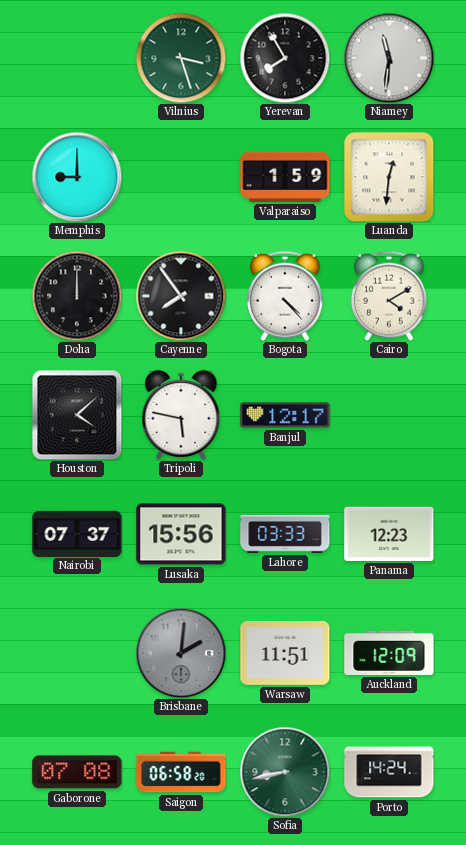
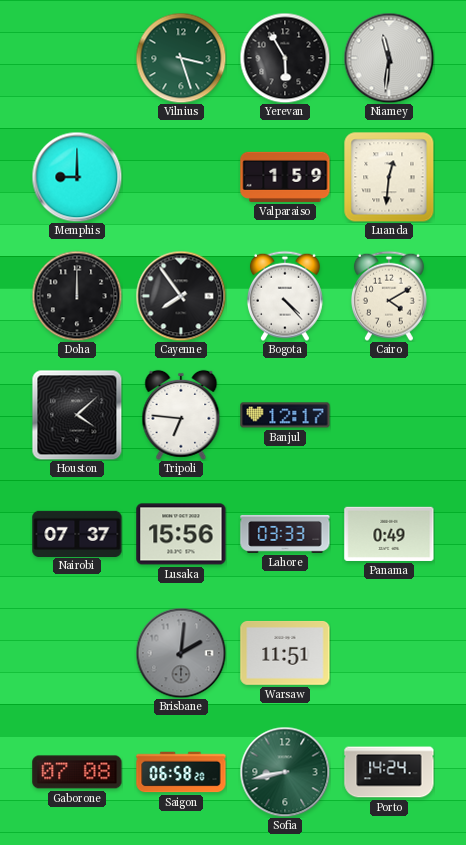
Yerevan: 7:55 -> 5:55 (285, 58)
Tripoli: 5:47 -> 6:46 (181, 415)
Panama: 12:23 -> 0:49 (389, 534)
Auckland: 12:09 -> none (389, 653)
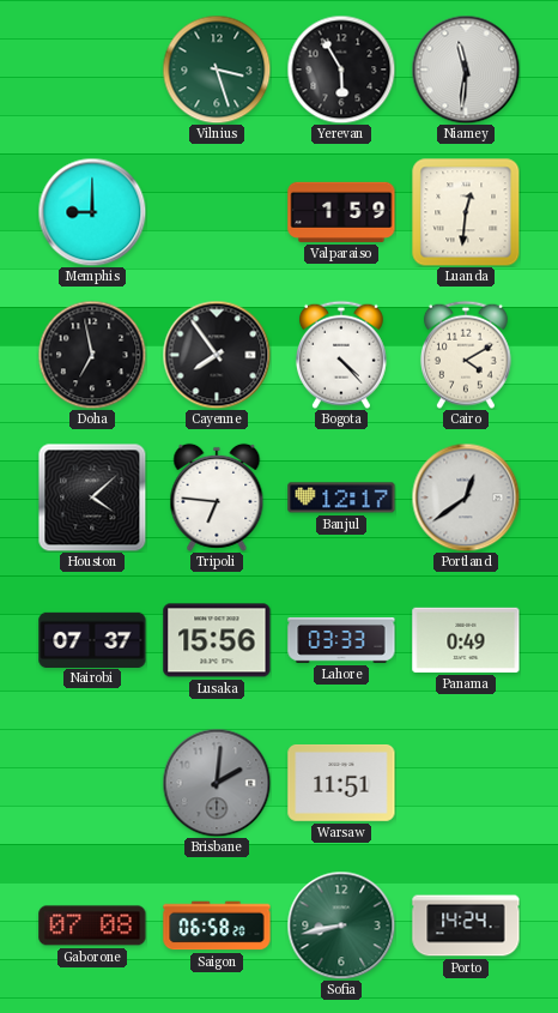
Doha: 12:00 -> 6:58 (92, 355)
Portland: none -> 12:39 (466, 498)
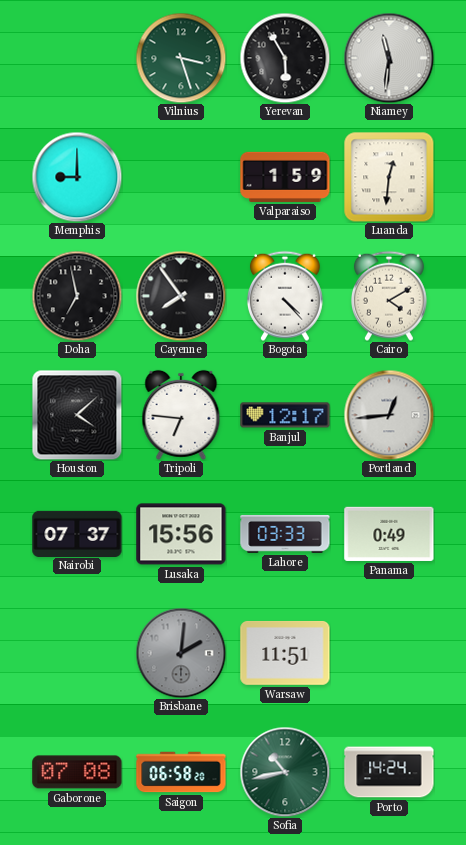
Portland: 12:39 -> 12:44 (389, 415)
Sofia: 8:43 -> 10:43 (285, 772)
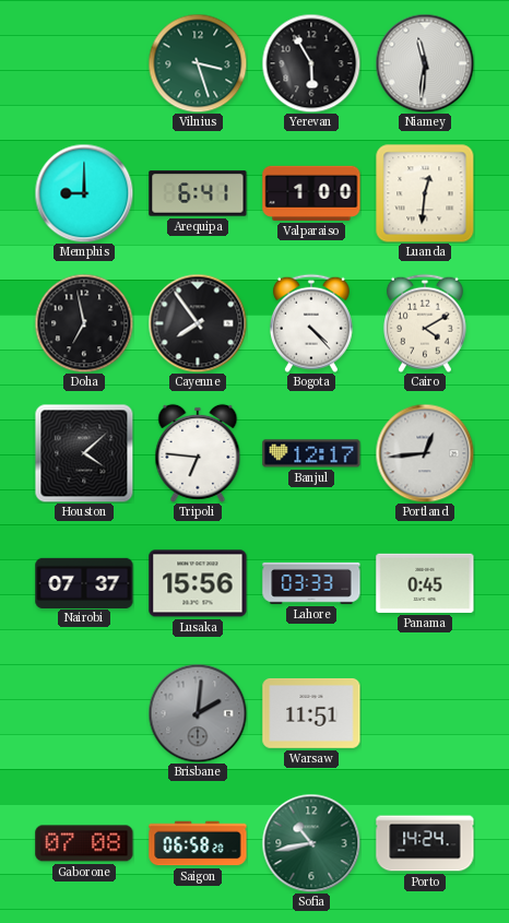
Arequipa: none -> 6:41 (198, 193)
Valparaiso: 1:59 -> 1:00 (311, 193)
Panama: 0:49 -> 0:45 (425, 583)
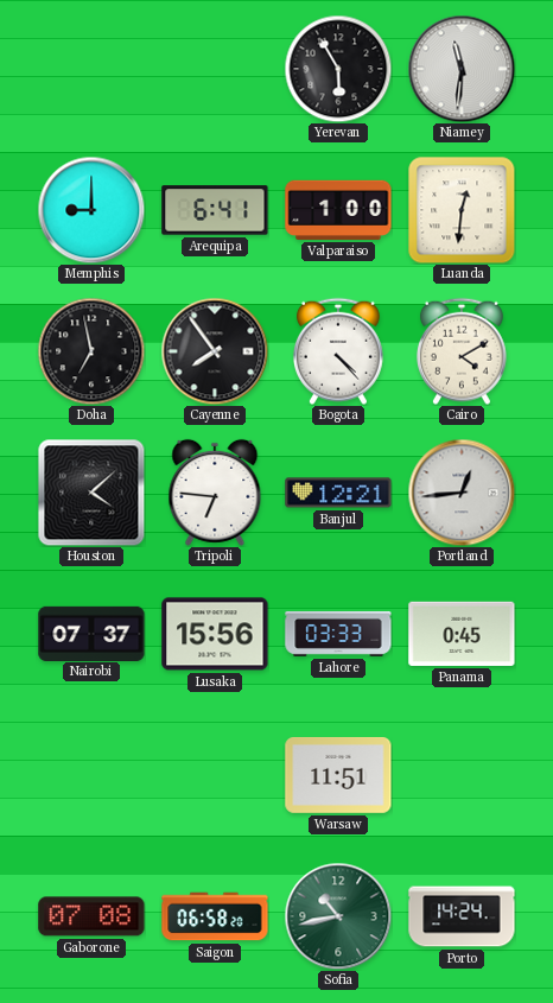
Vilnius: 3:27 -> none (198, 63)
Banjul: 12:17 -> 12:21 (338, 493)
Brisbane: 2:01 -> none (198, 713)
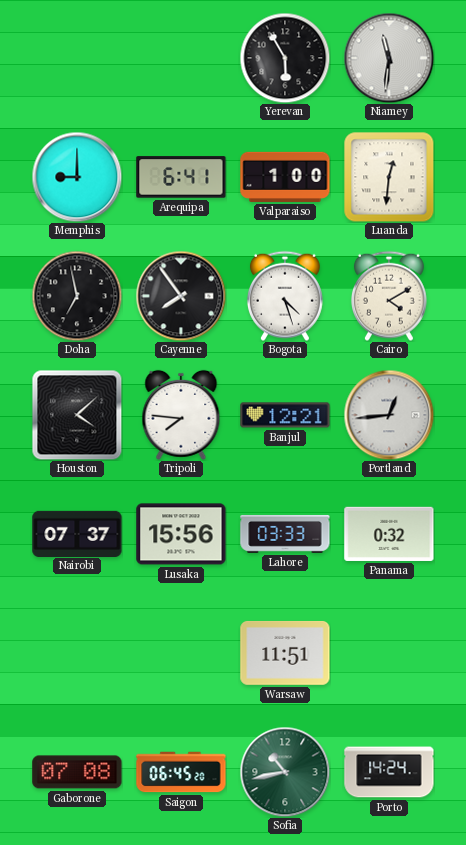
Bogota: 4:23 -> 4:27 (285, 296)
Tripoli: 6:46 -> 7:46 (181, 415)
Panama: 0:45 -> 0:32 (389, 534)
Saigon: 06:58 -> 06:45 (181, 772)
